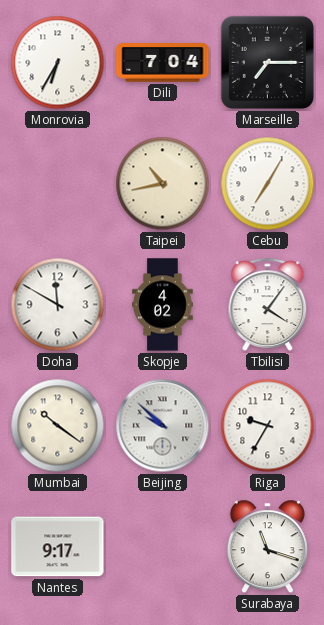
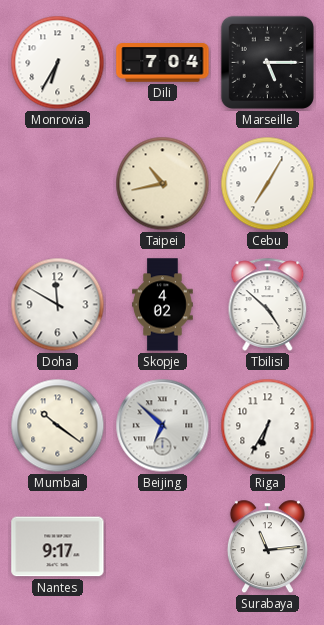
Marseille: 7:15 -> 5:15 (267, 62)
Tbilisi: 4:06 -> 4:52 (268, 304)
Beijing: 9:52 -> 6:52 (163, 426)
Riga: 9:35 -> 6:35 (268, 426)
Surabaya: 11:18 -> 11:14 (267, 547)
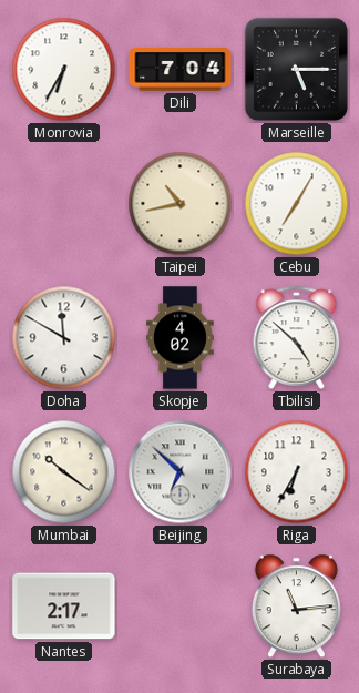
Nantes: 9:17 -> 2:17 (64, 607)
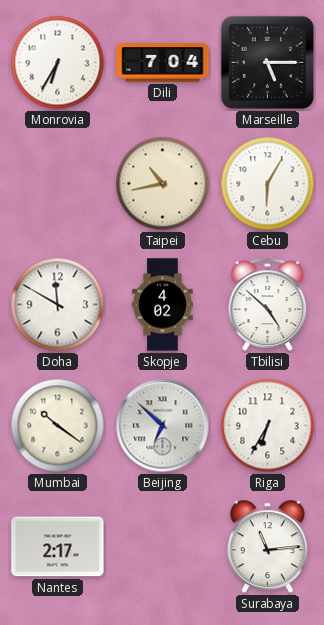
Cebu: 7:05 -> 6:05 (268, 184)
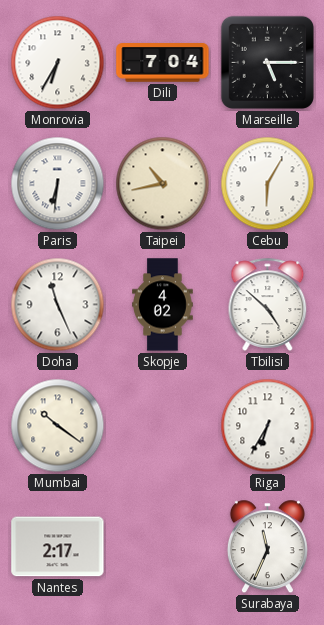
Paris: none -> 6:31 (58, 184)
Doha: 11:50 -> 11:26 (58, 305)
Beijing: 6:52 -> none (163, 426)
Surabaya: 11:14 -> 11:34 (267, 547)
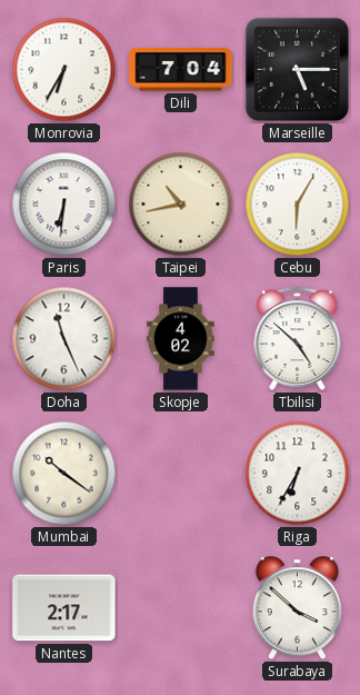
Surabaya: 11:34 -> 3:52 (297, 608)
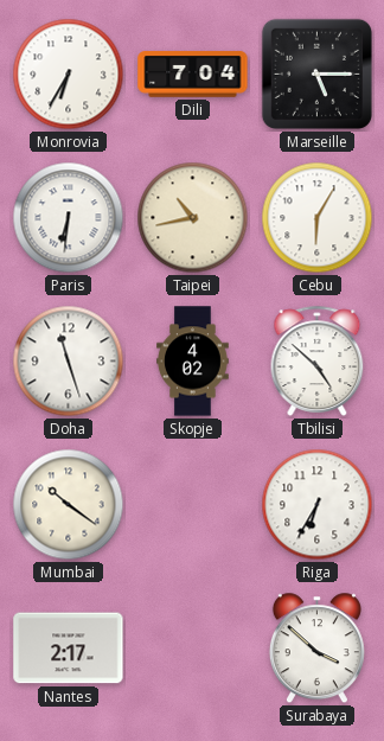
Doha: 11:26 -> 11:27 (69, 362)
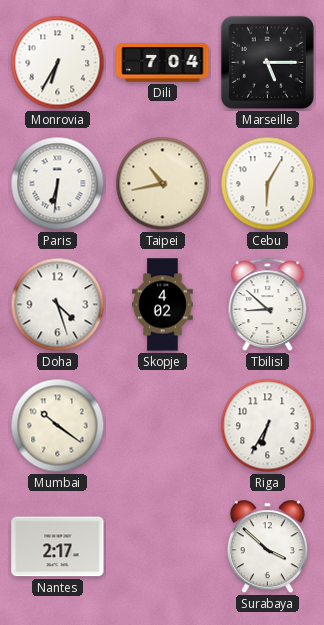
Doha: 11:27 -> 4:27 (58, 305)
Tbilisi: 4:52 -> 8:52 (268, 304)
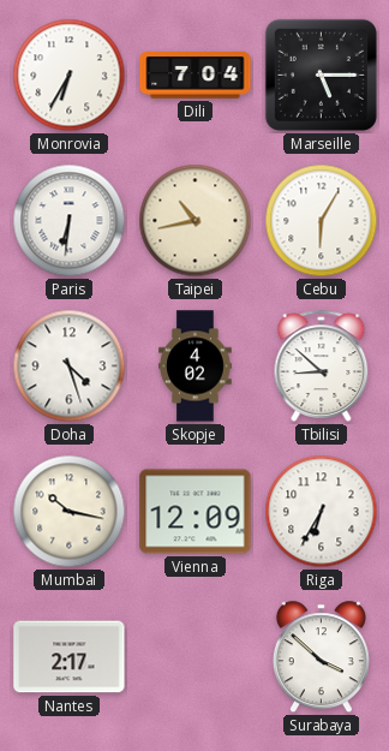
Mumbai: 10:21 -> 10:17 (70, 512)
Vienna: none -> 12:09 (196, 512)
